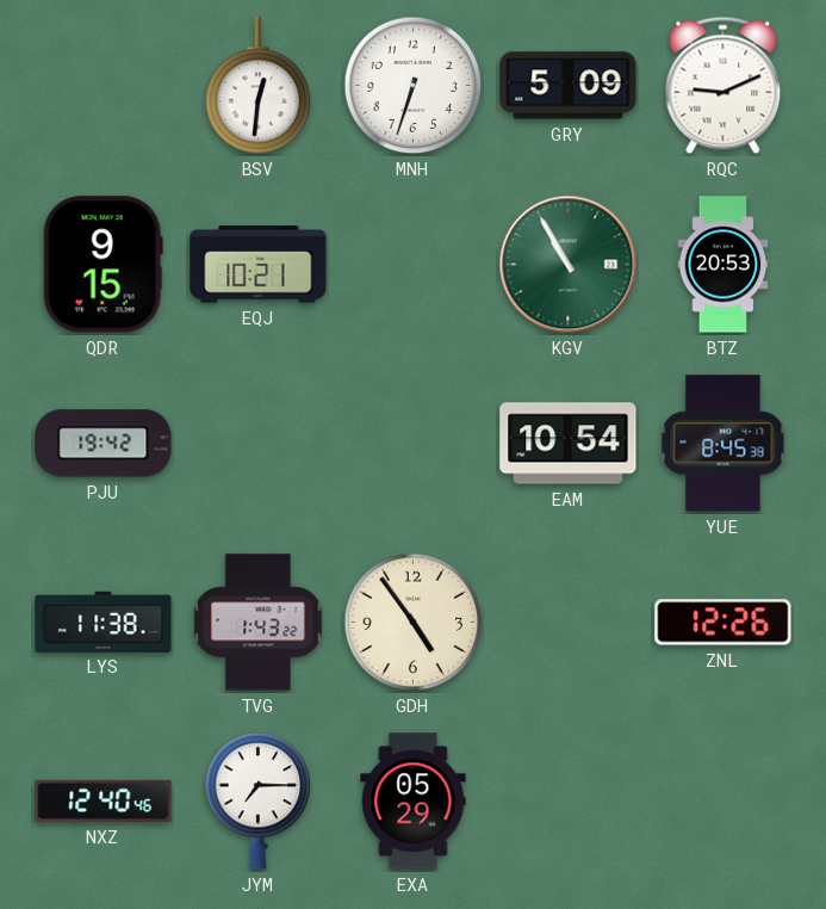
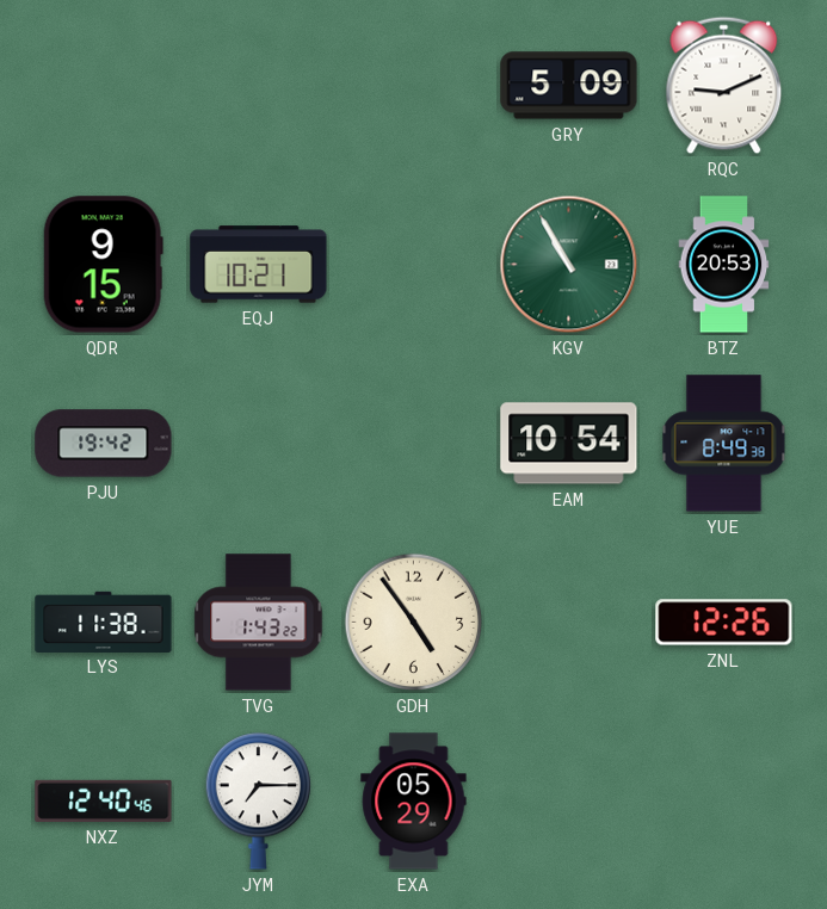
BSV: 12:31 -> none (259, 86)
MNH: 6:33 -> none (414, 86)
YUE: 8:45 -> 8:49 (724, 444)
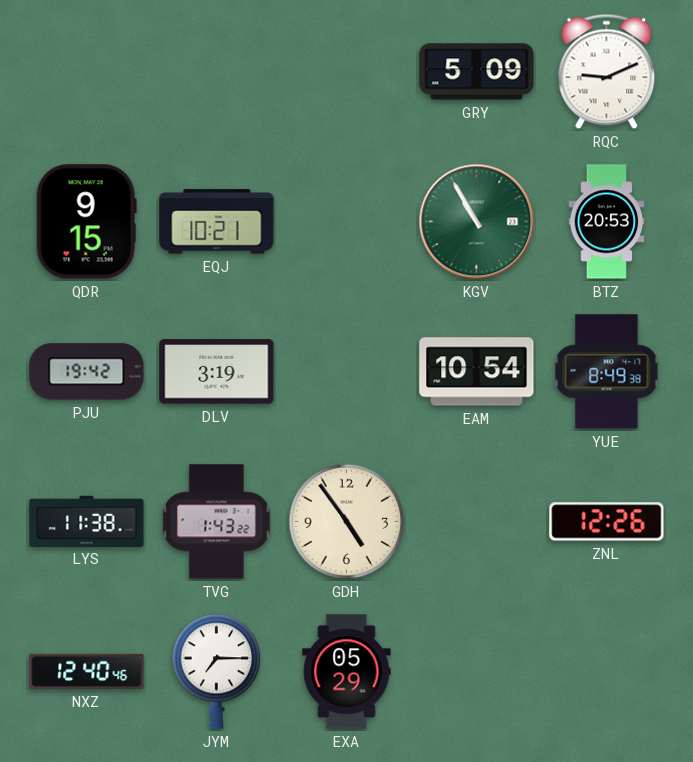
DLV: none -> 3:19 (217, 372)
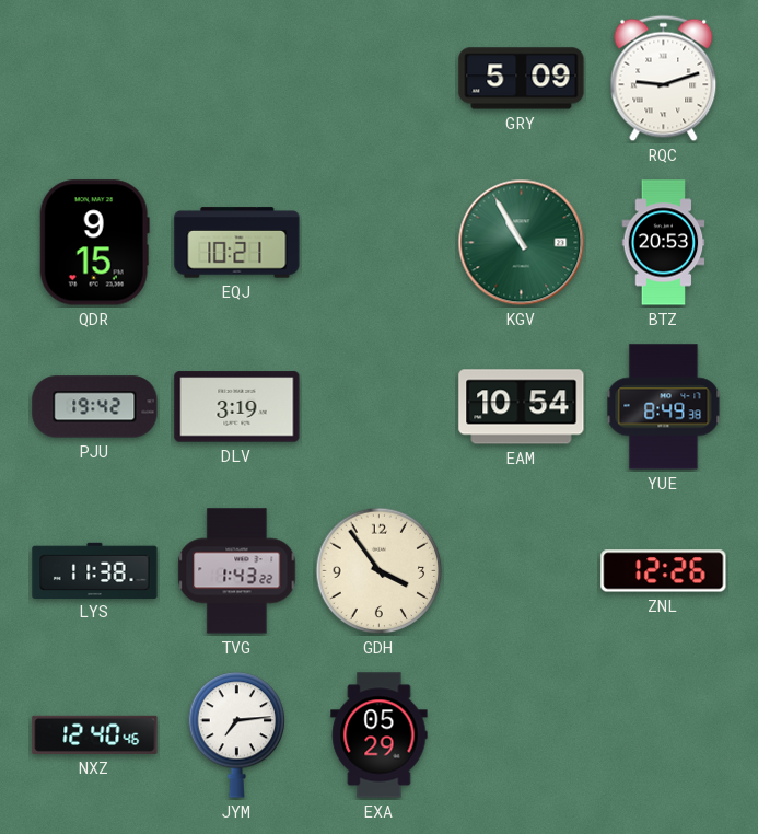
RQC: 9:11 -> 9:12 (664, 79)
GDH: 4:54 -> 3:54 (380, 571)
JYM: 7:15 -> 7:14 (237, 735)
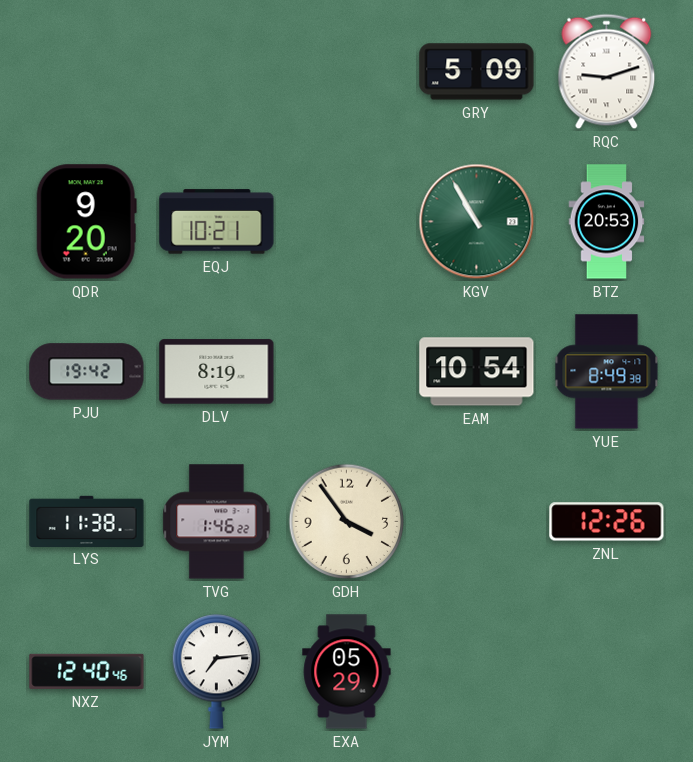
QDR: 9:15 -> 9:20 (86, 222)
DLV: 3:19 -> 8:19 (217, 372)
TVG: 1:43 -> 1:46 (217, 522)
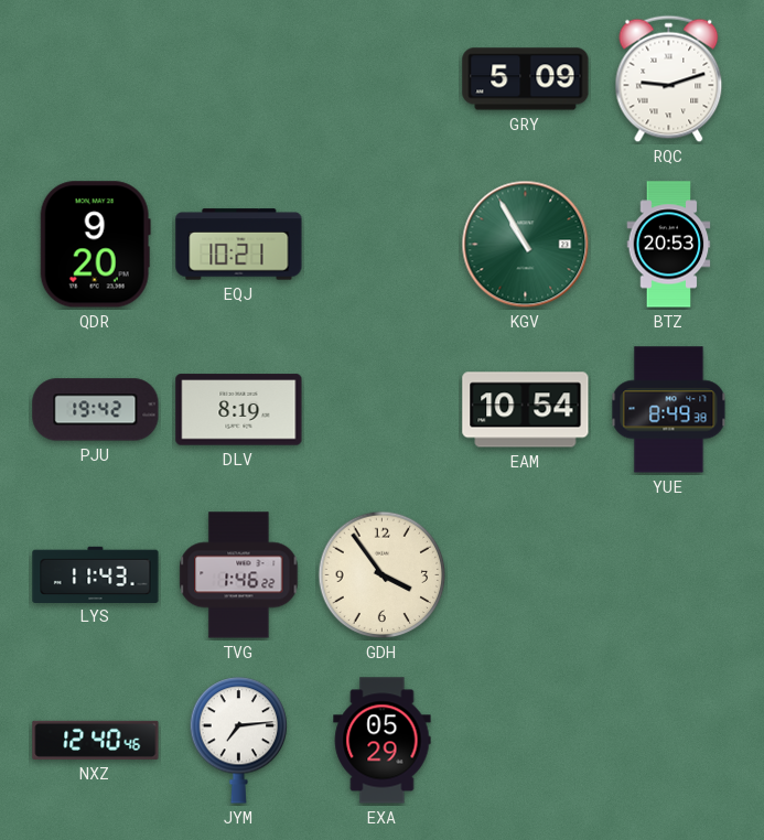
LYS: 11:38 -> 11:43 (96, 574)
ZNL: 12:26 -> none (607, 522)
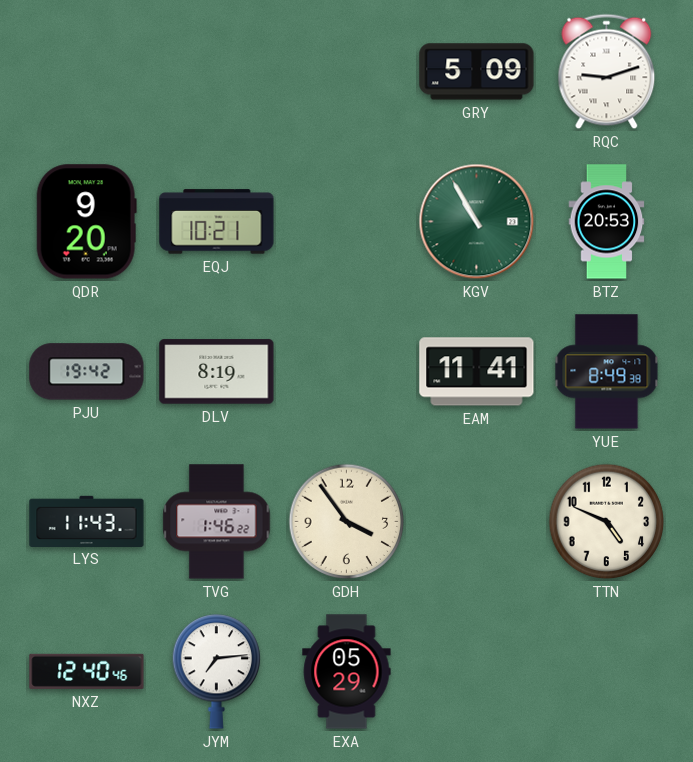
EAM: 10:54 -> 11:41 (477, 372)
TTN: none -> 4:49 (607, 522)
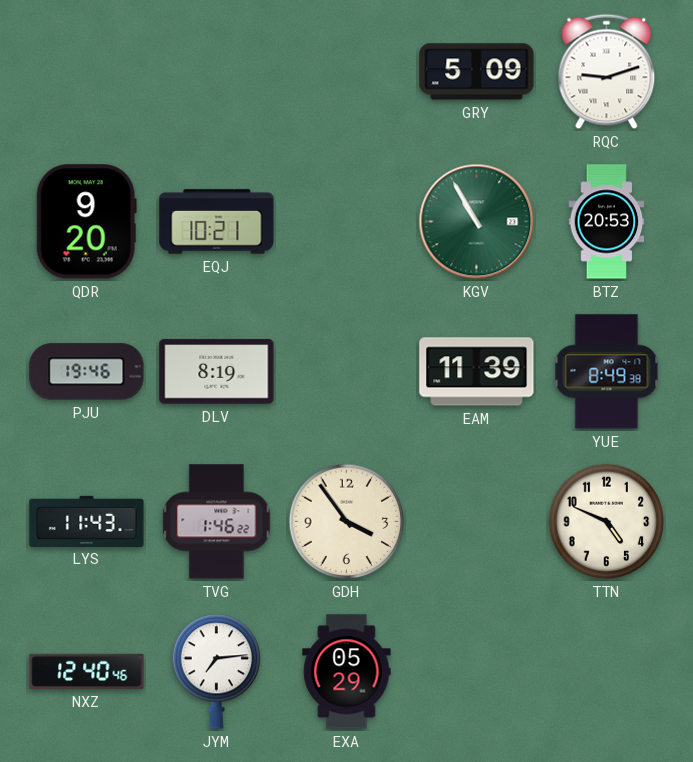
PJU: 19:42 -> 19:46 (87, 372)
EAM: 11:41 -> 11:39 (477, 372)
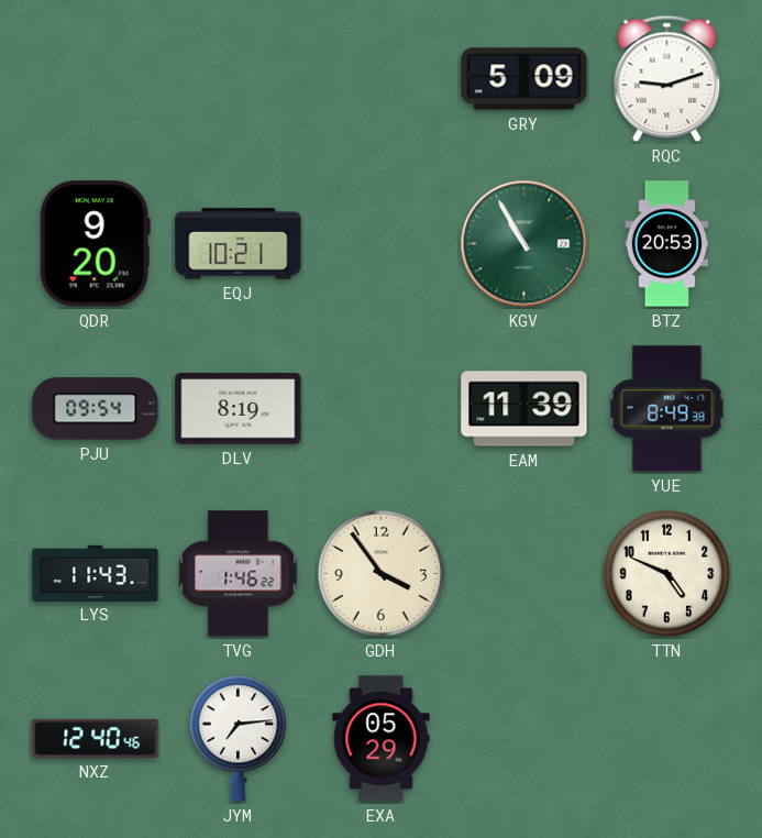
PJU: 19:46 -> 09:54 (96, 409)
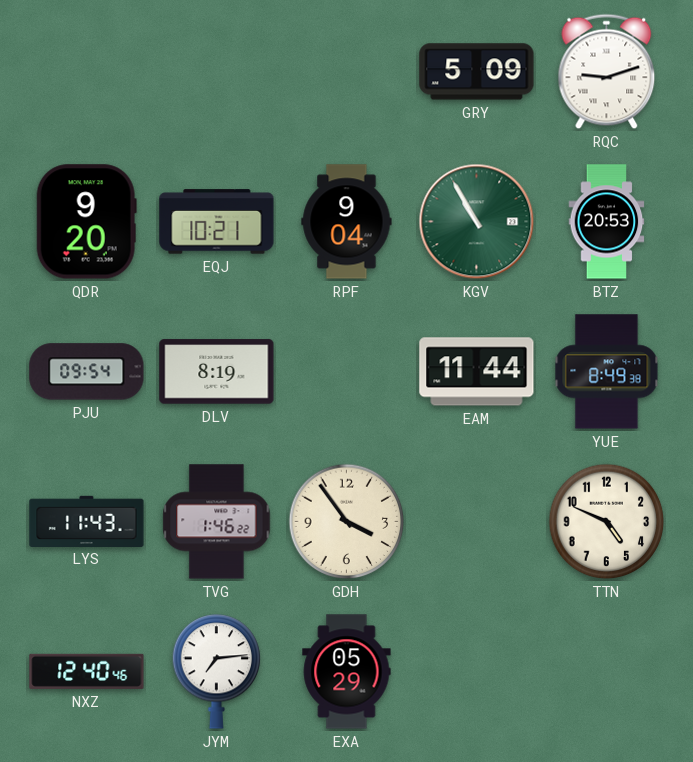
RPF: none -> 9:04 (347, 222)
EAM: 11:39 -> 11:44 (477, 372)
